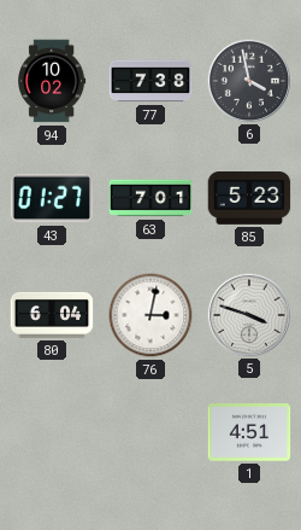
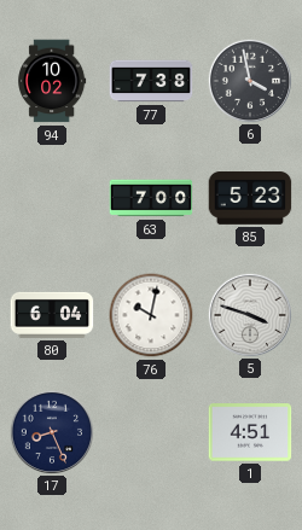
43: 01:27 -> none (52, 198)
63: 7:01 -> 7:00 (151, 198)
76: 3:02 -> 10:02 (151, 315)
17: none -> 8:26 (51, 431)
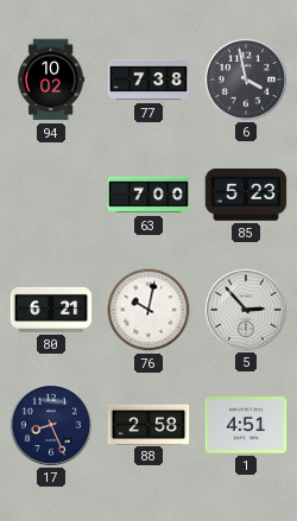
80: 6:04 -> 6:21 (51, 310)
5: 3:48 -> 2:53 (245, 309)
88: none -> 2:58 (148, 424)
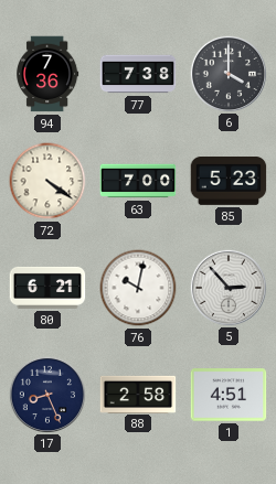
94: 10:02 -> 7:36 (47, 74)
6: 3:58 -> 4:00 (227, 73)
72: none -> 4:21 (47, 181)
